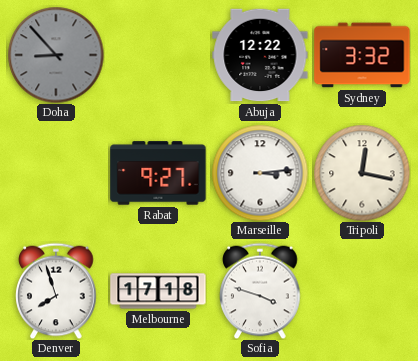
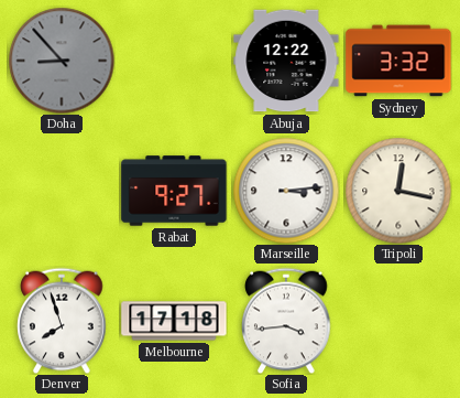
Sofia: 3:48 -> 3:44 (286, 321)
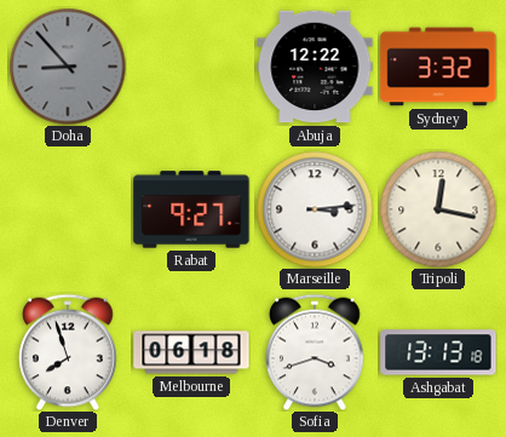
Melbourne: 17:18 -> 06:18 (191, 352)
Sofia: 3:44 -> 3:42 (315, 352)
Ashgabat: none -> 13:13 (438, 352)
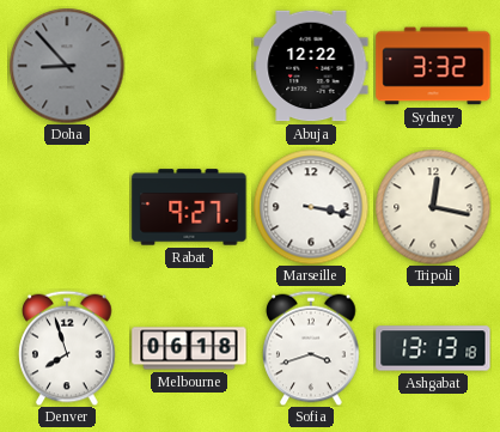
Marseille: 3:14 -> 3:17 (311, 207)
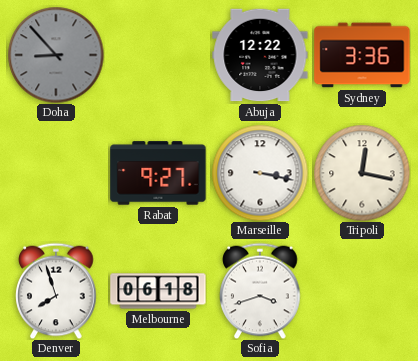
Sydney: 3:32 -> 3:36 (362, 55)
Ashgabat: 13:13 -> none (433, 348)
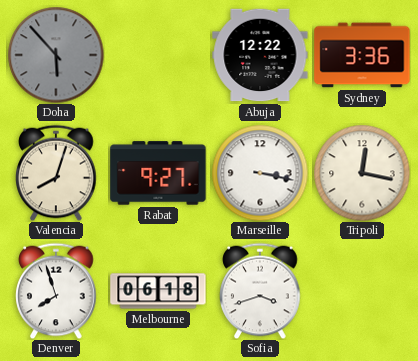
Doha: 8:53 -> 5:53 (56, 55)
Valencia: none -> 8:03 (56, 173)
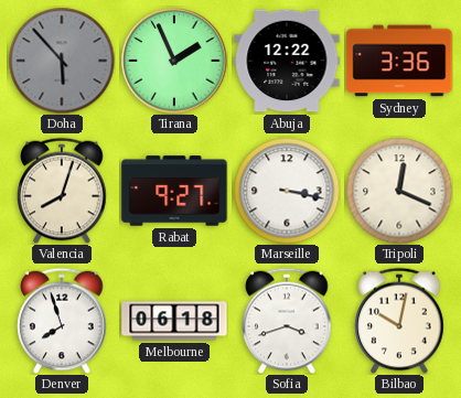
Tirana: none -> 1:56 (174, 61)
Tripoli: 12:17 -> 12:19 (399, 191)
Bilbao: none -> 10:02 (399, 321)
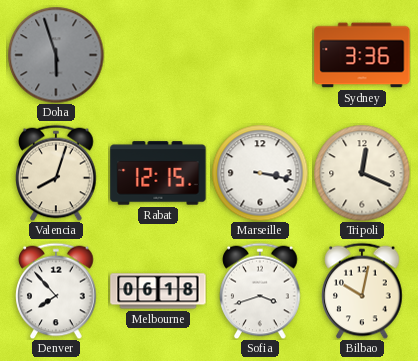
Doha: 5:53 -> 5:57 (56, 55)
Tirana: 1:56 -> none (174, 61)
Abuja: 12:22 -> none (287, 61)
Rabat: 9:27 -> 12:15 (158, 173)
Denver: 7:57 -> 7:53 (56, 291)
